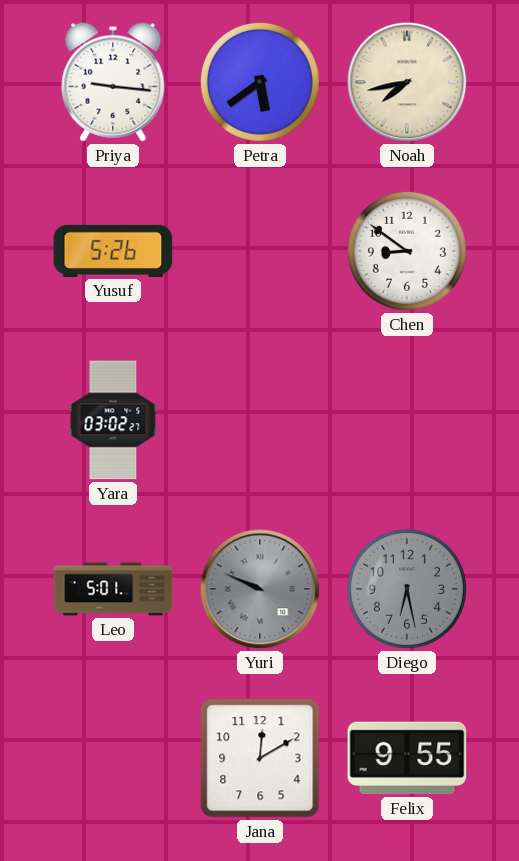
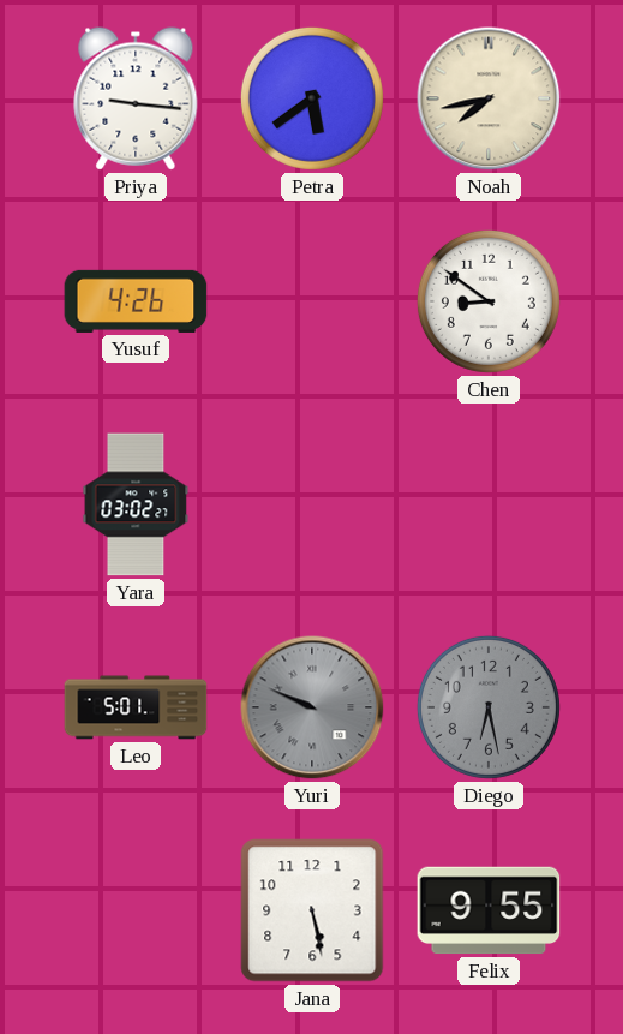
Yusuf: 5:26 -> 4:26 (136, 301)
Jana: 12:10 -> 5:28 (312, 910)
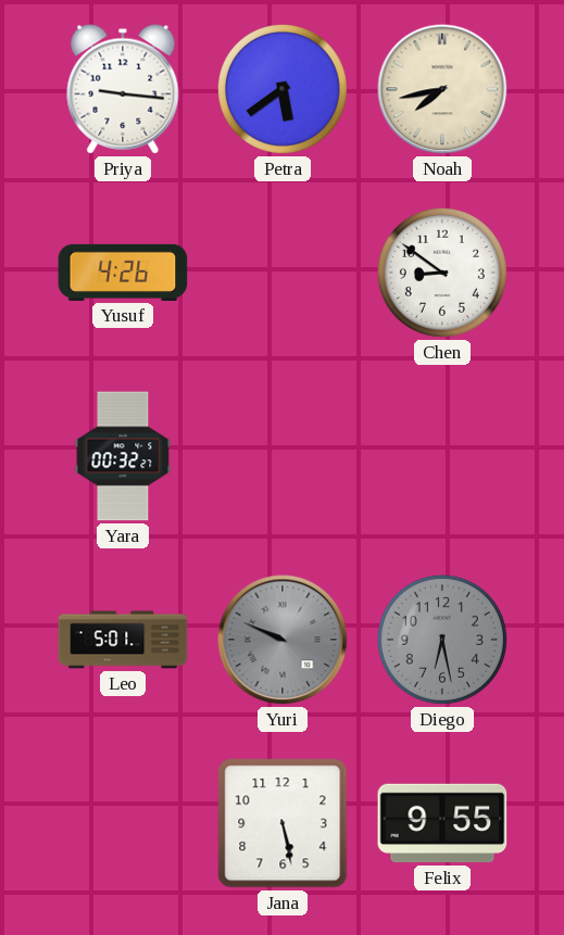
Yara: 03:02 -> 00:32 (123, 456)
